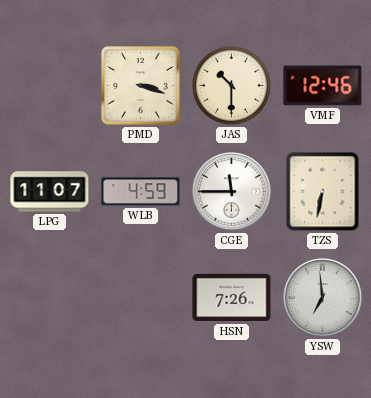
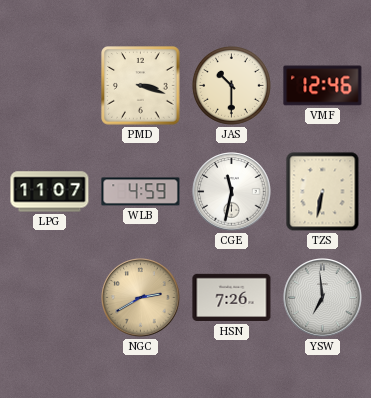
CGE: 11:45 -> 11:32 (232, 192)
NGC: none -> 2:40 (141, 298)
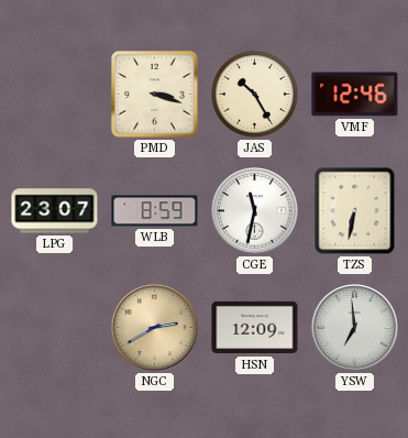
JAS: 10:30 -> 10:25 (254, 94)
LPG: 11:07 -> 23:07 (55, 211)
WLB: 4:59 -> 8:59 (155, 211)
HSN: 7:26 -> 12:09 (255, 328)
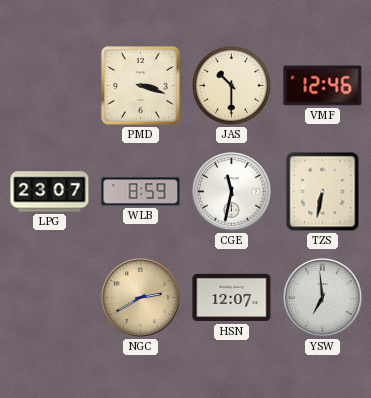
JAS: 10:25 -> 10:30 (231, 85)
HSN: 12:09 -> 12:07 (232, 298)
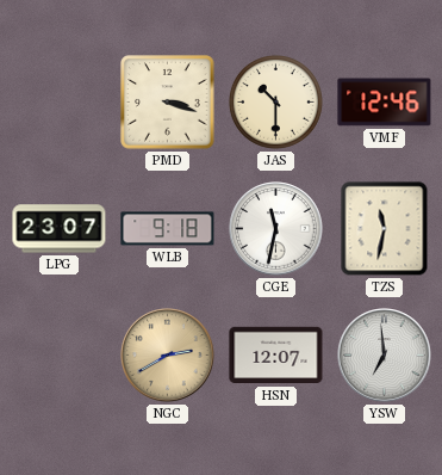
WLB: 8:59 -> 9:18 (168, 229)
TZS: 6:32 -> 11:32 (385, 229)
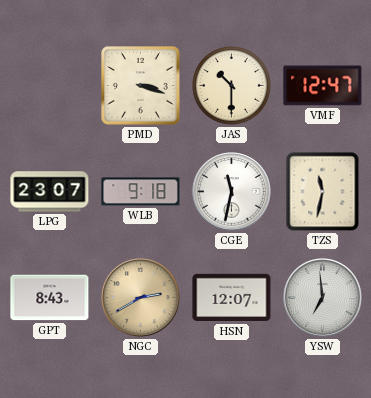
VMF: 12:46 -> 12:47 (323, 86)
GPT: none -> 8:43 (50, 298)
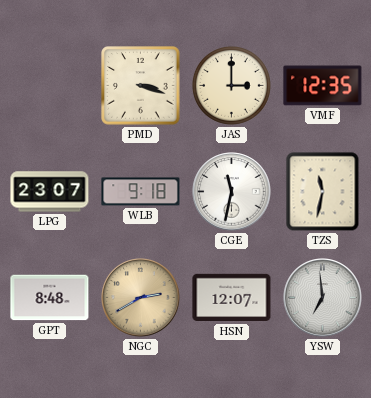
JAS: 10:30 -> 3:00 (231, 85)
VMF: 12:47 -> 12:35 (323, 86)
GPT: 8:43 -> 8:48 (50, 298)
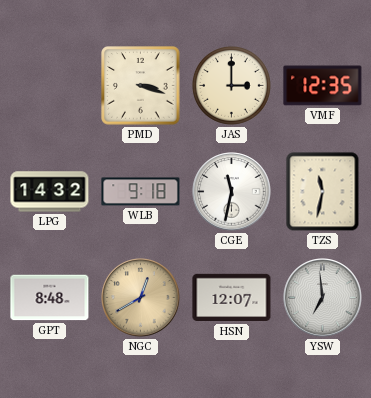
LPG: 23:07 -> 14:32 (50, 192)
NGC: 2:40 -> 12:40 (141, 298)
